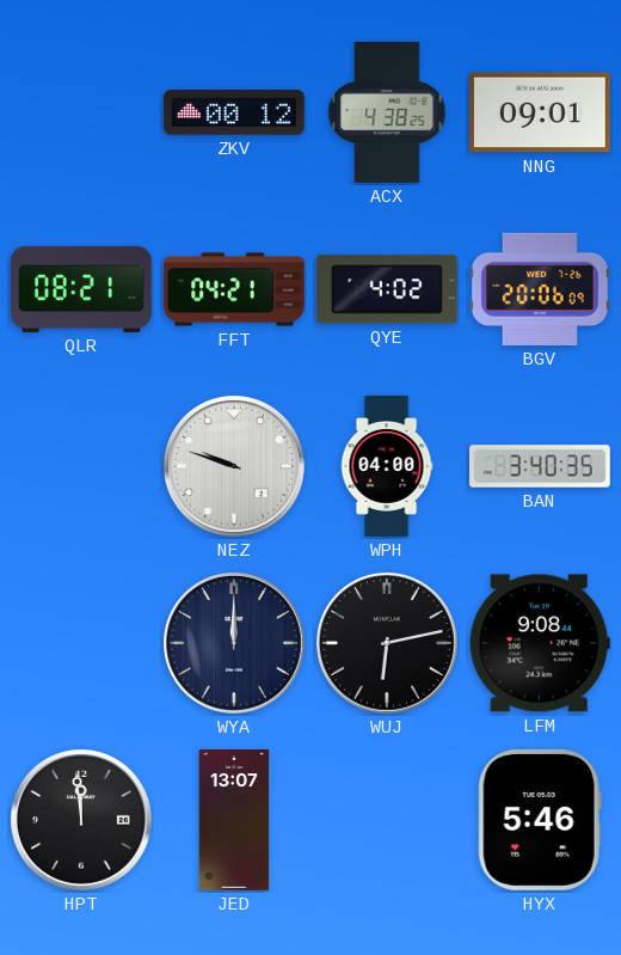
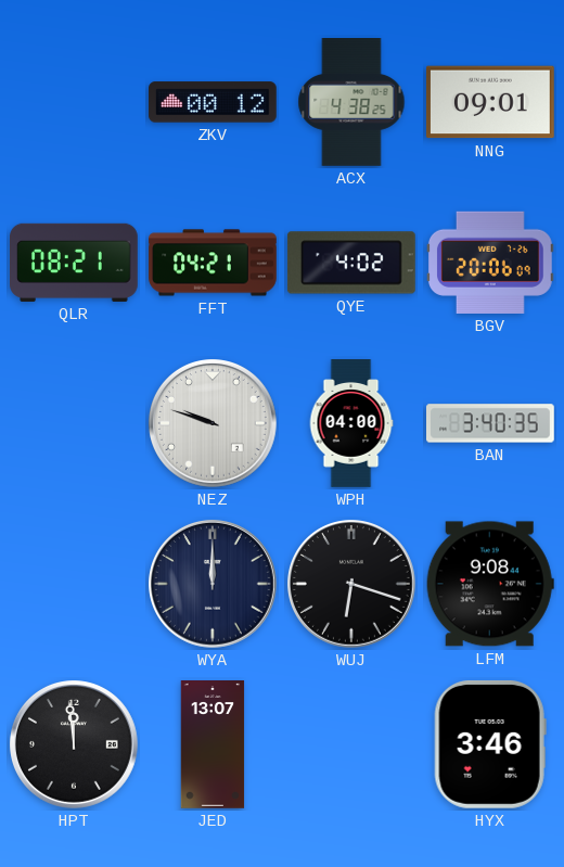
WUJ: 6:13 -> 6:18 (352, 585)
HYX: 5:46 -> 3:46 (490, 744)
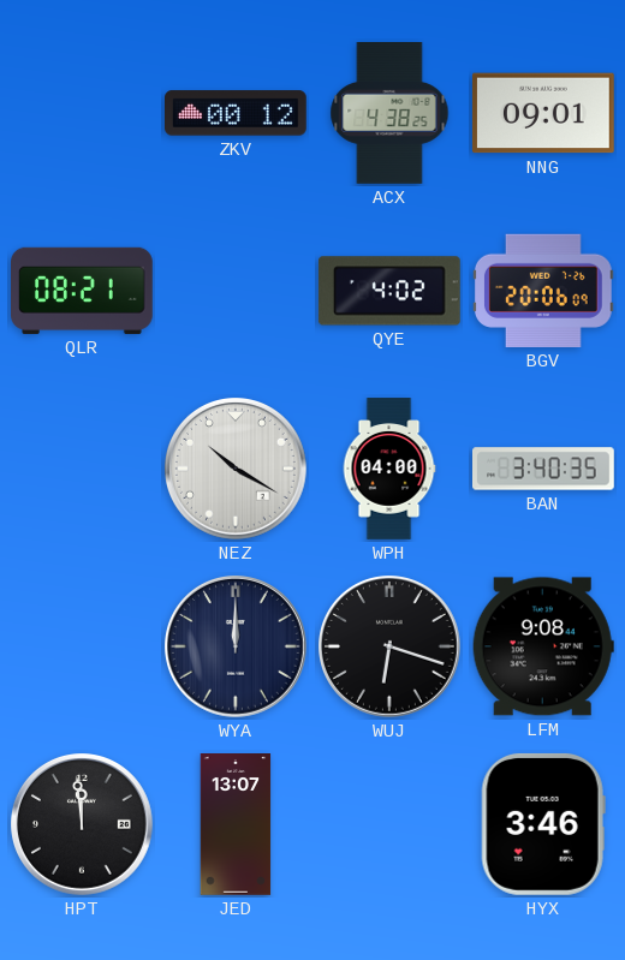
FFT: 04:21 -> none (213, 263)
NEZ: 9:48 -> 10:20 (237, 470)
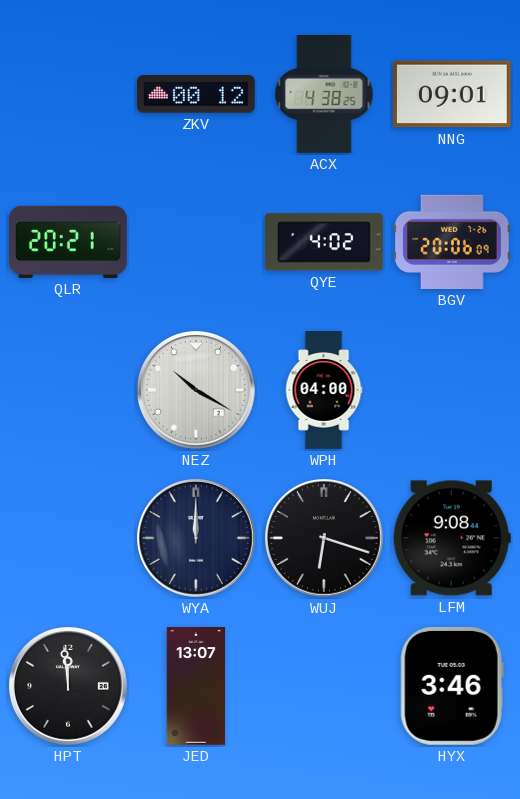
QLR: 08:21 -> 20:21 (69, 242)
BAN: 3:40 -> none (543, 469)
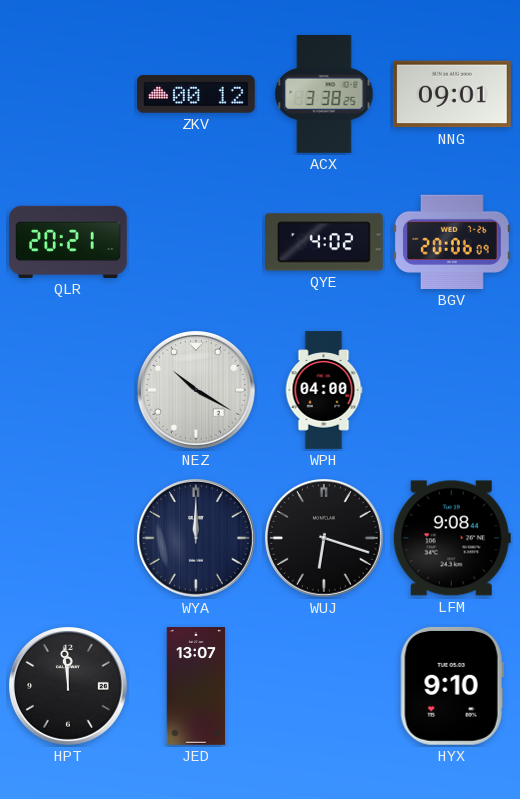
ACX: 4:38 -> 3:38 (324, 95)
HYX: 3:46 -> 9:10 (452, 686)
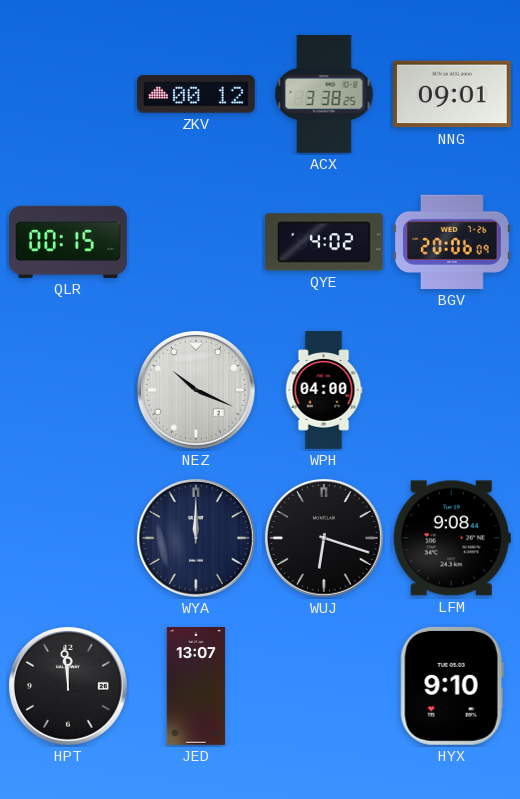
QLR: 20:21 -> 00:15 (69, 242)
NEZ: 10:20 -> 10:19 (197, 391)
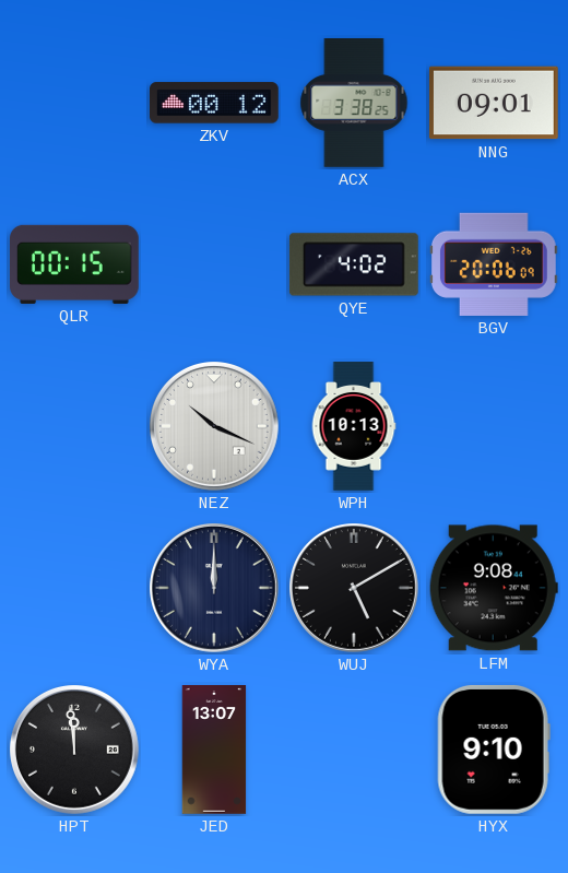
WPH: 04:00 -> 10:13 (354, 426)
WUJ: 6:18 -> 5:10 (355, 589)
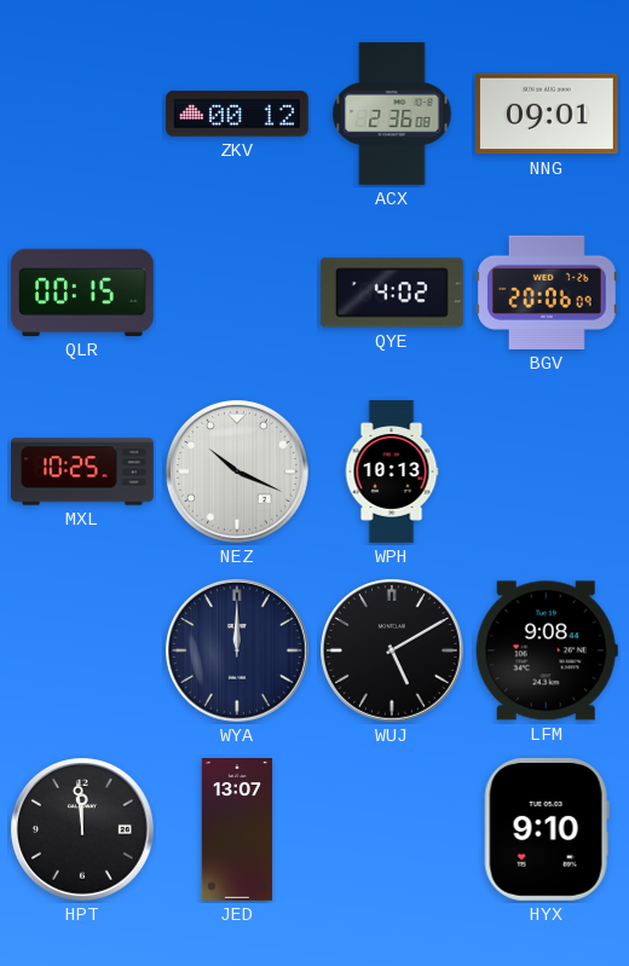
ACX: 3:38 -> 2:36 (392, 115)
MXL: none -> 10:25 (83, 472)
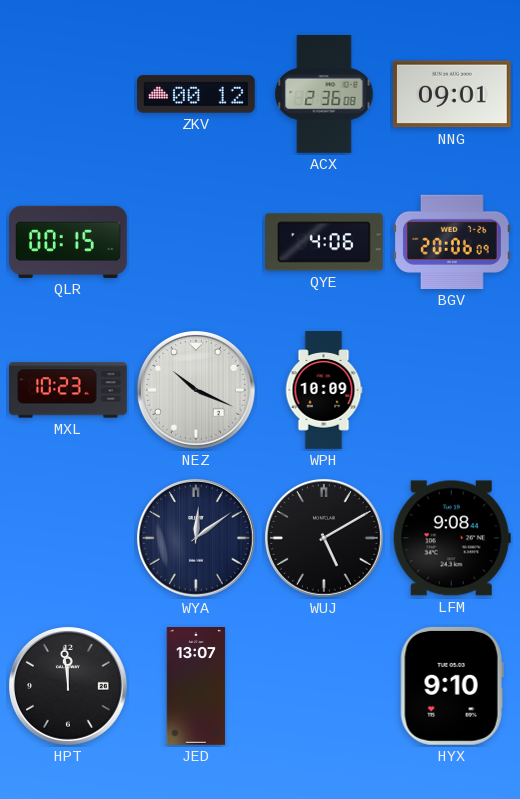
QYE: 4:02 -> 4:06 (324, 242)
MXL: 10:25 -> 10:23 (69, 390)
WPH: 10:13 -> 10:09 (324, 390)
WYA: 12:00 -> 12:09 (197, 539)
